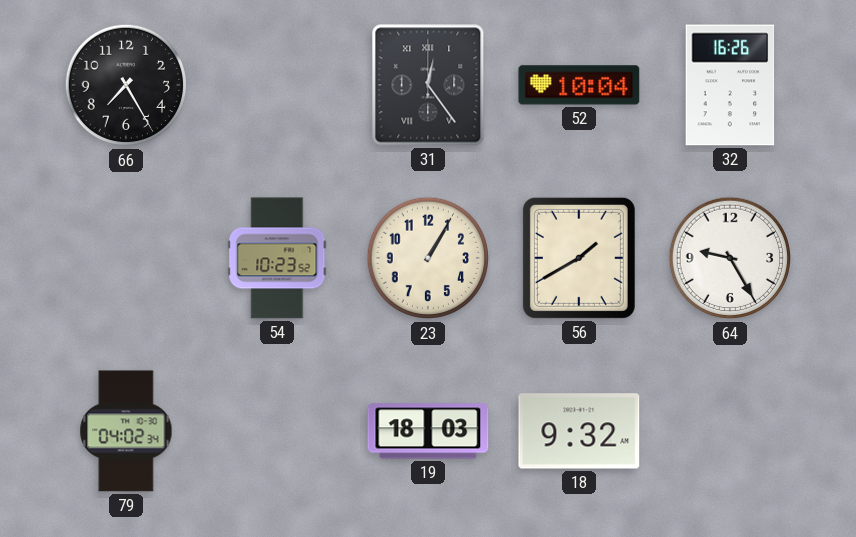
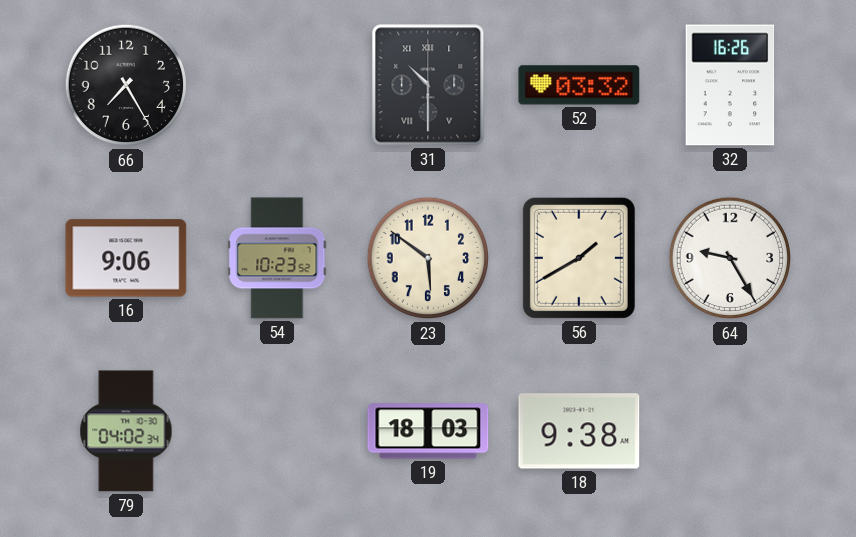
31: 12:24 -> 10:30 (428, 85)
52: 10:04 -> 03:32 (579, 85)
16: none -> 9:06 (126, 258)
23: 1:05 -> 5:51 (428, 258)
18: 9:32 -> 9:38 (579, 431)
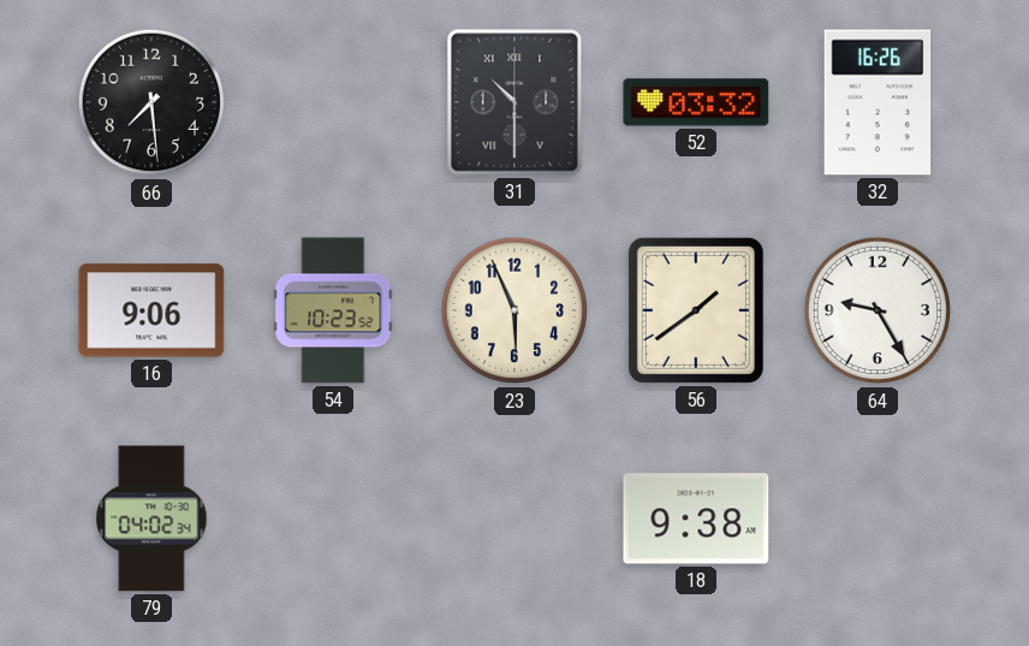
66: 7:25 -> 7:29 (151, 102)
23: 5:51 -> 5:56 (514, 310)
56: 1:40 -> 1:39 (696, 310)
19: 18:03 -> none (428, 431)
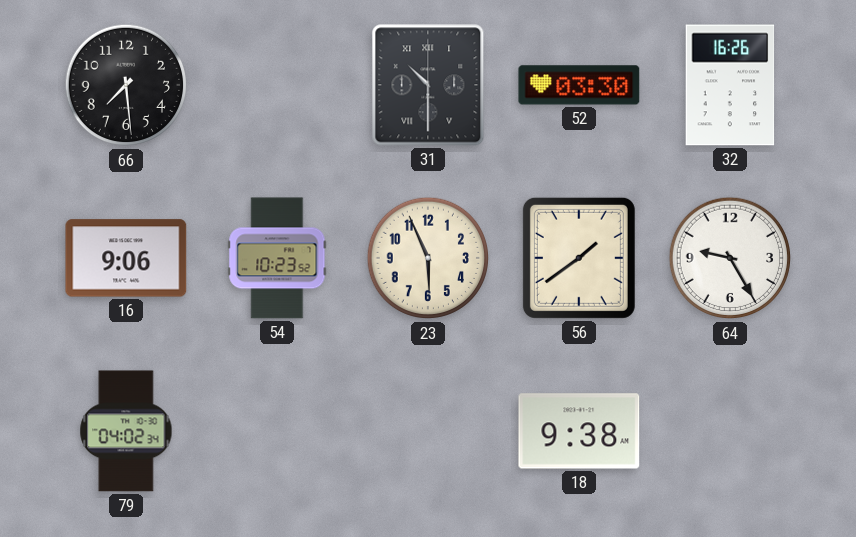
52: 03:32 -> 03:30 (579, 85)
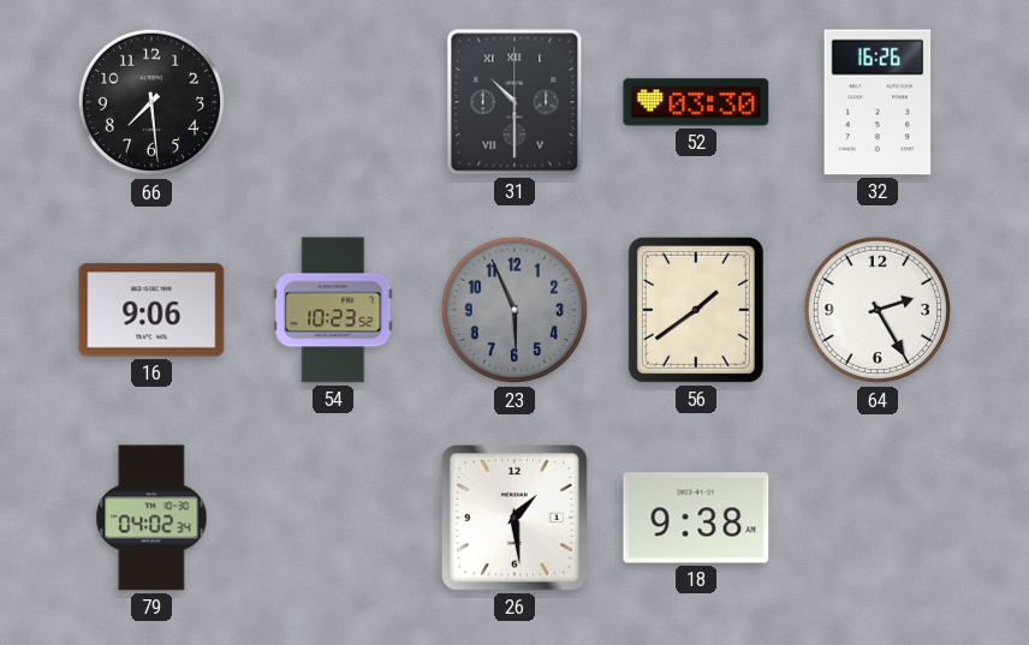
23 dial: cream -> grey (514, 310)
64: 9:25 -> 2:25 (878, 310)
26: none -> 1:29 (516, 519)
